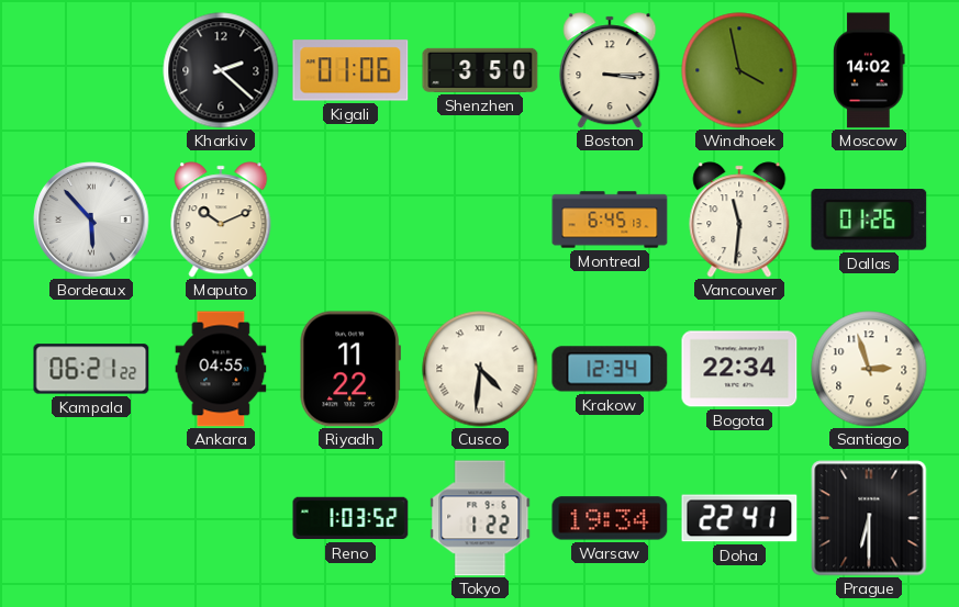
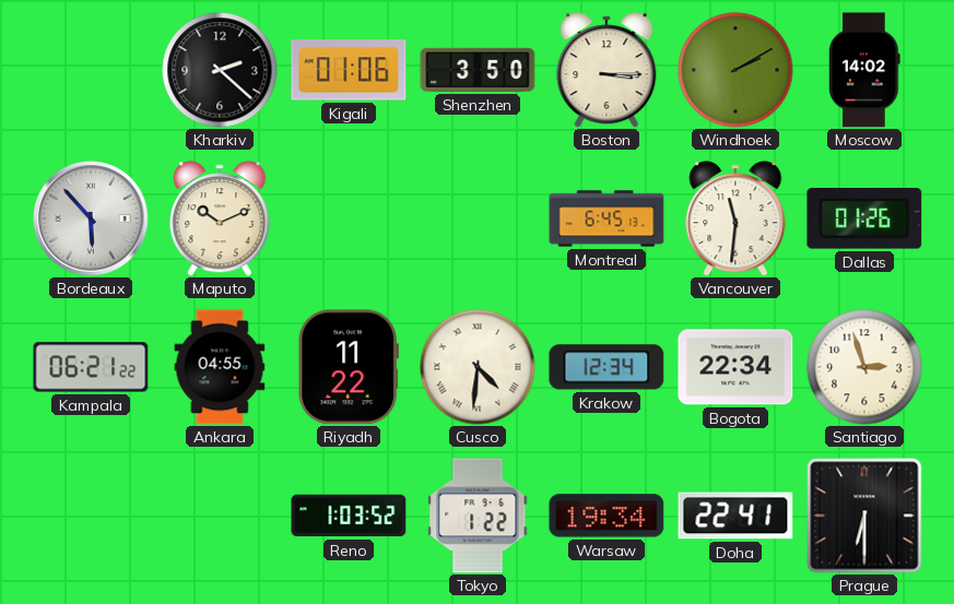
Windhoek: 3:58 -> 2:10 (735, 70)
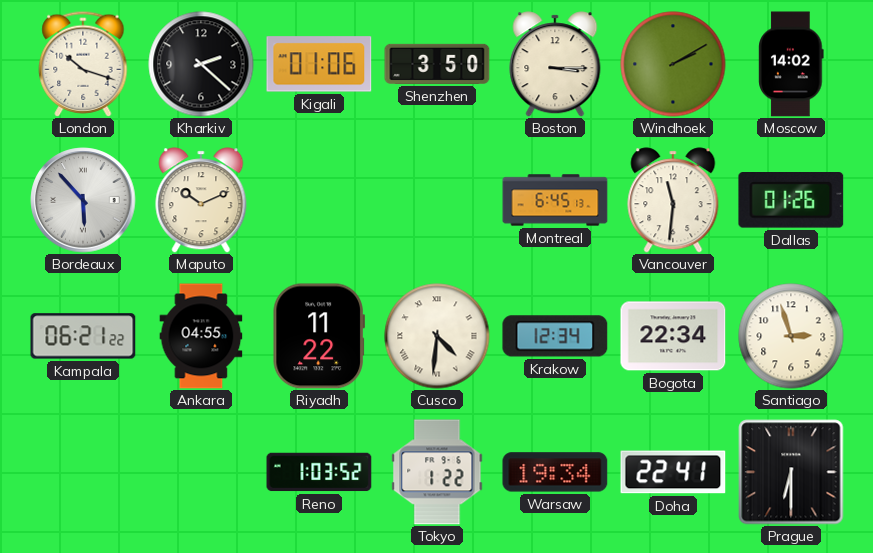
London: none -> 10:18 (83, 64)
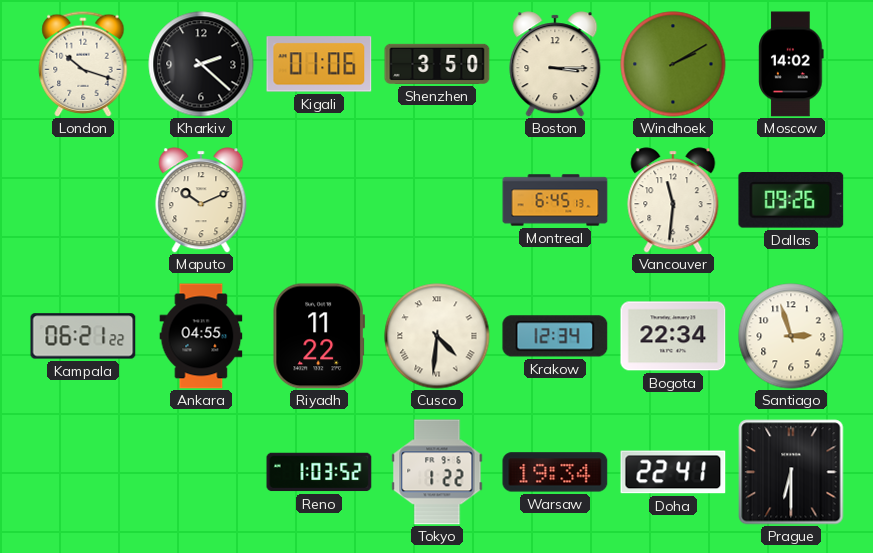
Bordeaux: 5:53 -> none (83, 200)
Dallas: 01:26 -> 09:26 (791, 200)
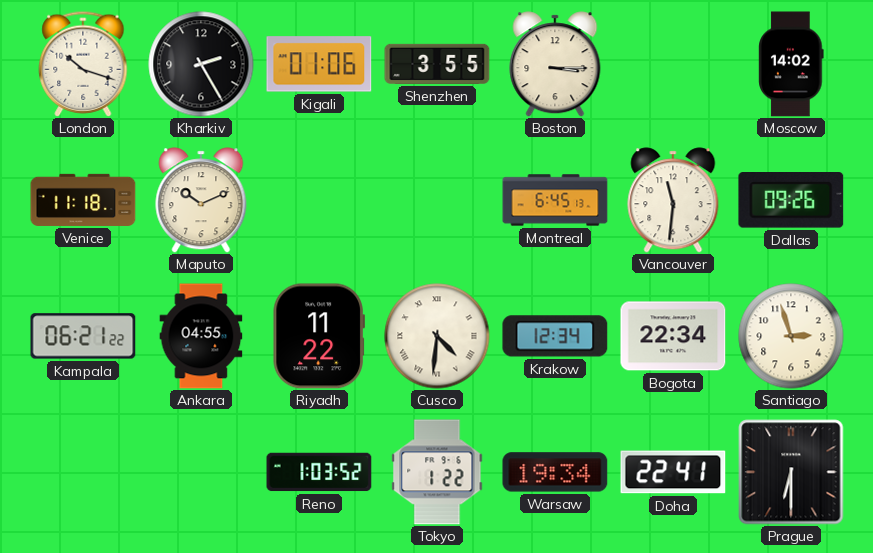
Kharkiv: 2:22 -> 2:25 (201, 64)
Shenzhen: 3:50 -> 3:55 (437, 64)
Windhoek: 2:10 -> none (673, 64)
Venice: none -> 11:18 (83, 200)
